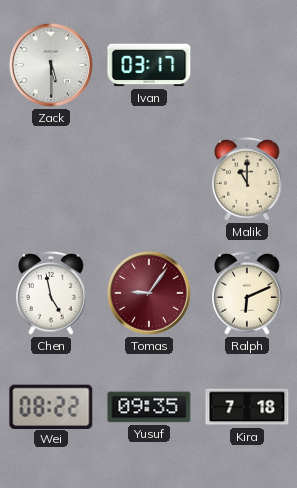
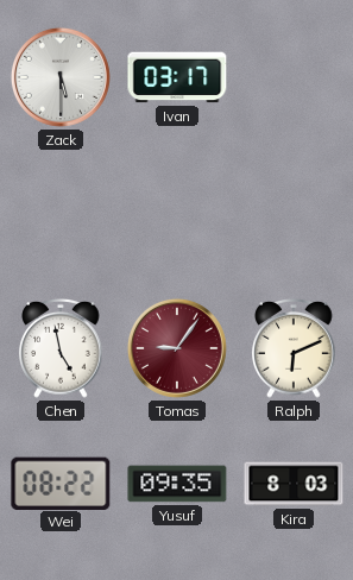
Malik: 11:00 -> none (247, 180)
Kira: 7:18 -> 8:03 (294, 484)
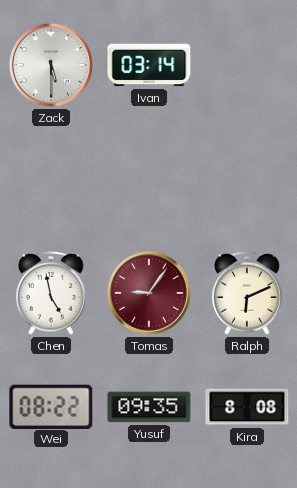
Ivan: 03:17 -> 03:14 (149, 65)
Kira: 8:03 -> 8:08 (247, 407)
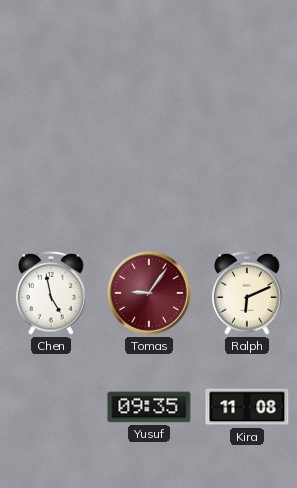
Zack: 5:30 -> none (51, 65)
Ivan: 03:14 -> none (149, 65)
Wei: 08:22 -> none (51, 406)
Kira: 8:08 -> 11:08 (247, 407)
